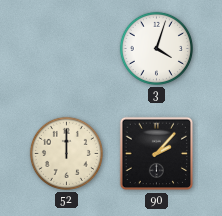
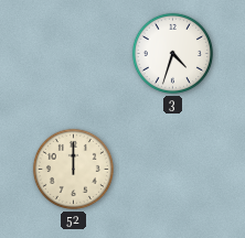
3: 4:03 -> 4:33 (172, 53)
90: 2:07 -> none (157, 154)
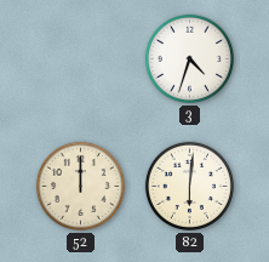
82: none -> 6:01 (189, 186)
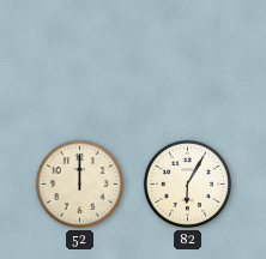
3: 4:33 -> none (189, 58)
82: 6:01 -> 6:05 (187, 183)
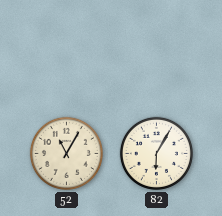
52: 12:00 -> 11:05 (66, 153)
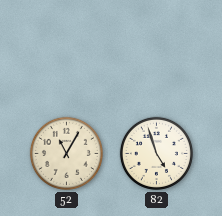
82: 6:05 -> 4:57 (156, 153)
